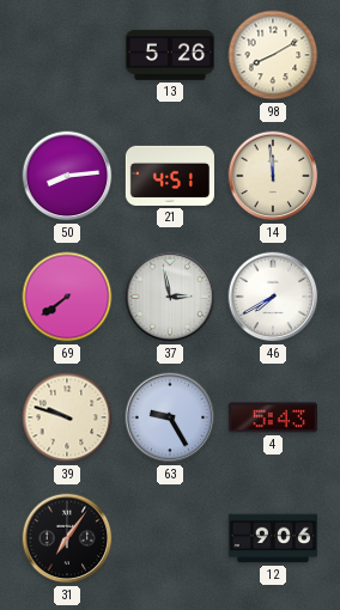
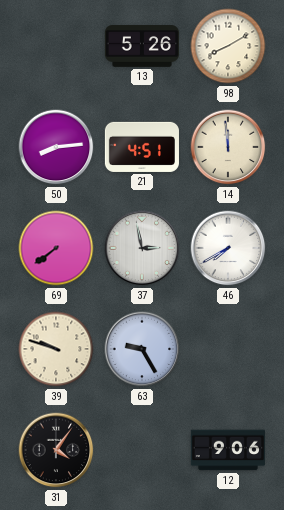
4: 5:43 -> none (273, 417)
31: 7:06 -> 4:06 (56, 450)
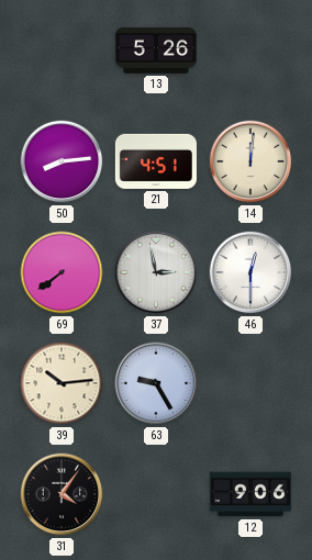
98: 8:10 -> none (228, 46)
14: 11:59 -> 12:01 (250, 161)
46: 7:40 -> 12:30 (250, 272)
39: 9:48 -> 10:14 (62, 383)
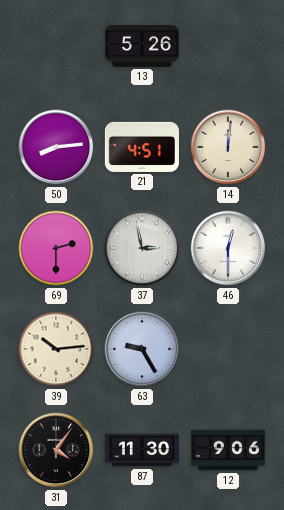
69: 7:39 -> 2:30 (56, 248)
87: none -> 11:30 (142, 450)
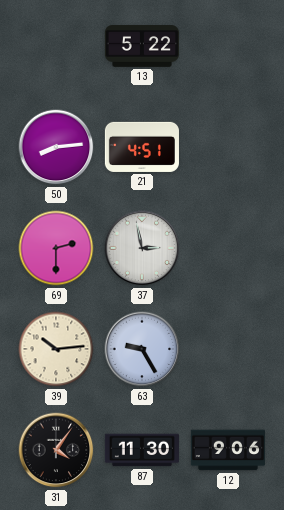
13: 5:26 -> 5:22 (142, 46)
14: 12:01 -> none (228, 147)
46: 12:30 -> none (228, 248)
